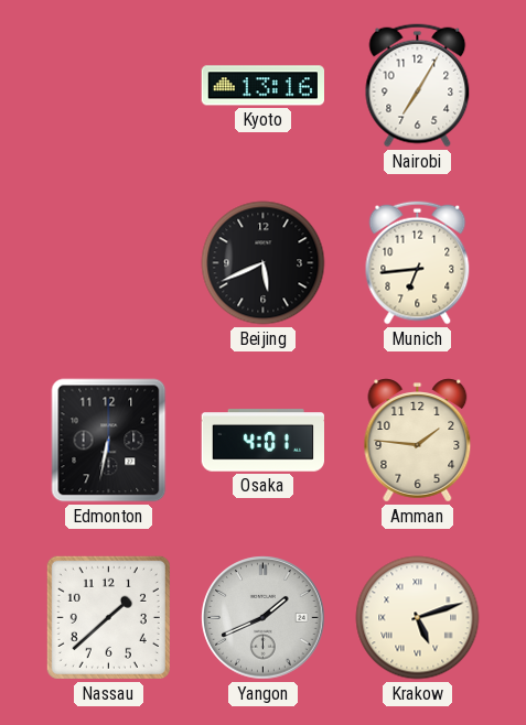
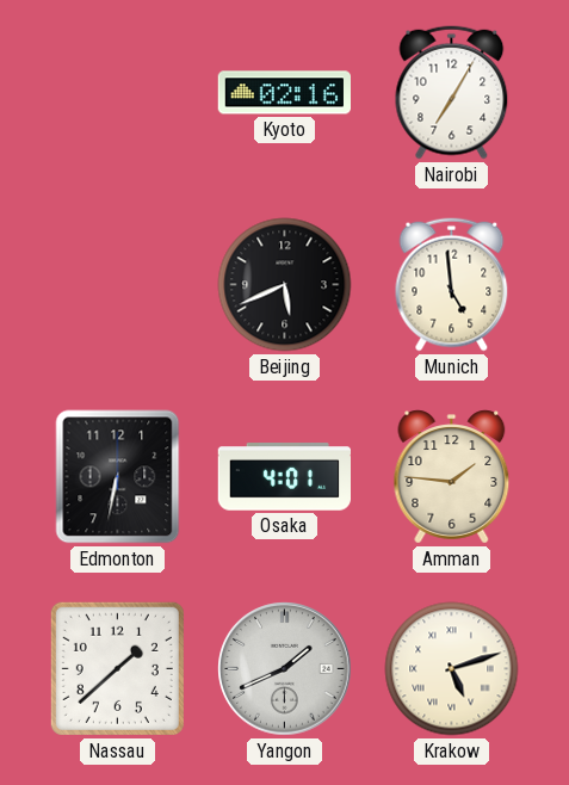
Kyoto: 13:16 -> 02:16 (284, 93)
Munich: 6:44 -> 4:59 (452, 285)
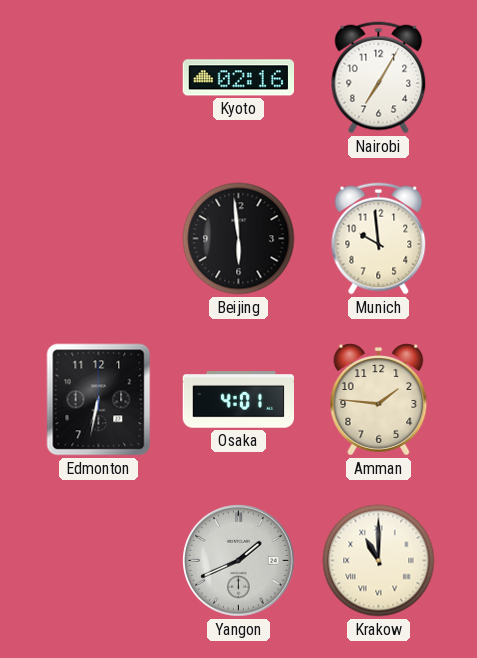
Beijing: 5:41 -> 5:59 (239, 239)
Munich: 4:59 -> 9:59 (379, 239)
Nassau: 1:38 -> none (117, 668)
Krakow: 5:12 -> 11:00 (379, 561)
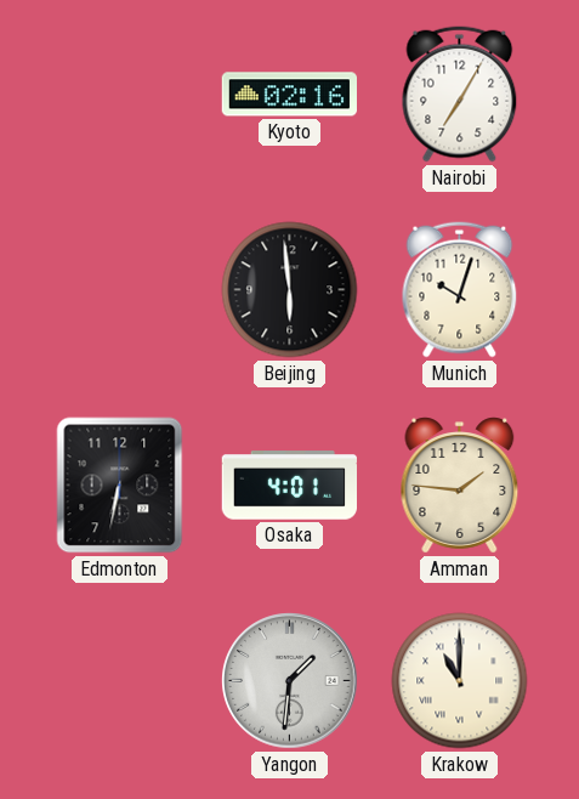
Munich: 9:59 -> 10:03 (460, 290)
Yangon: 1:41 -> 1:31 (290, 681)
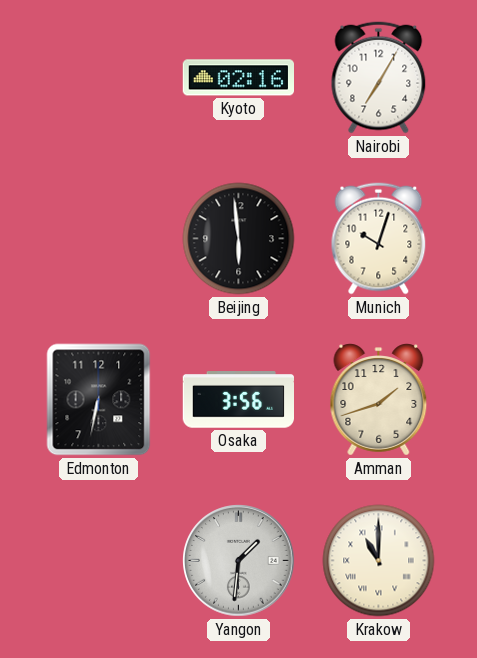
Osaka: 4:01 -> 3:56 (238, 400)
Amman: 1:46 -> 1:42 (379, 400)
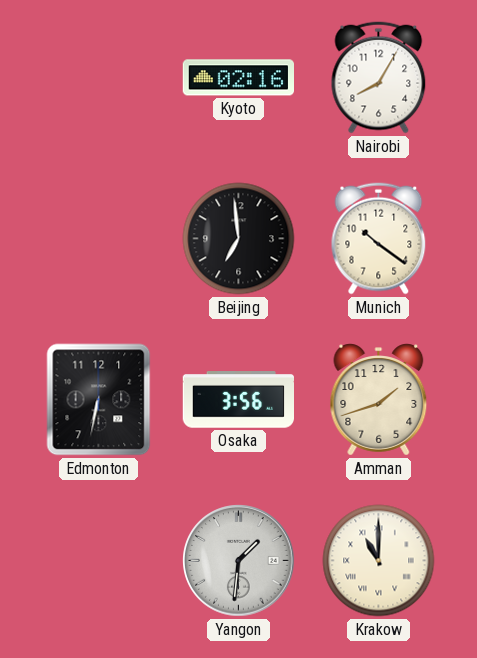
Nairobi: 7:05 -> 8:05 (379, 78)
Beijing: 5:59 -> 6:59 (239, 239)
Munich: 10:03 -> 10:21 (379, 239)
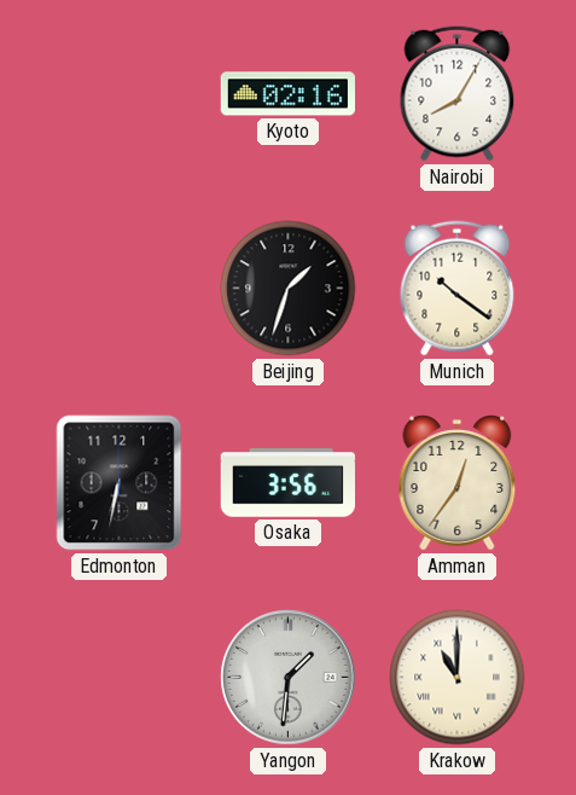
Beijing: 6:59 -> 1:33 (289, 289)
Amman: 1:42 -> 12:36 (458, 483)
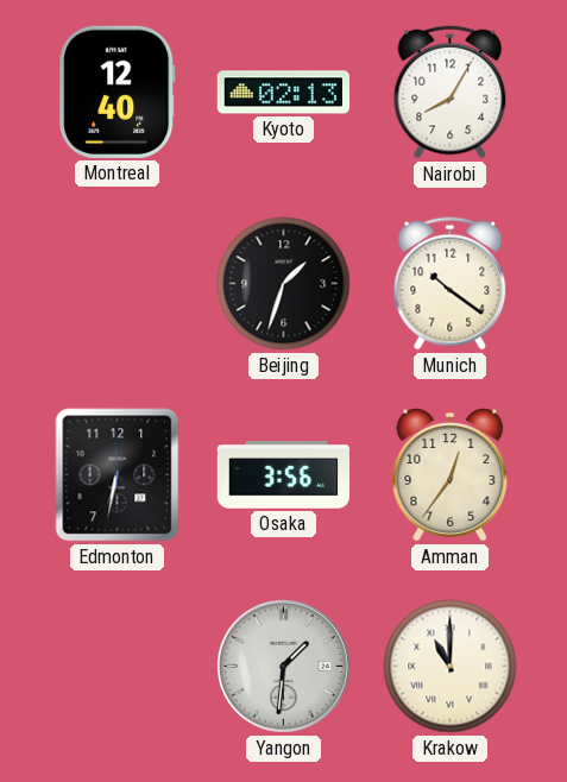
Montreal: none -> 12:40 (118, 92)
Kyoto: 02:16 -> 02:13 (283, 93)
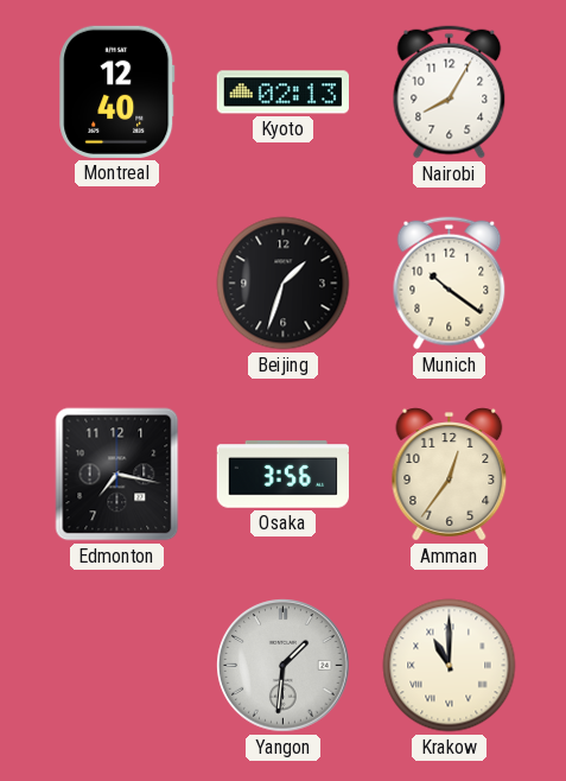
Edmonton: 6:32 -> 7:17 (117, 475)
